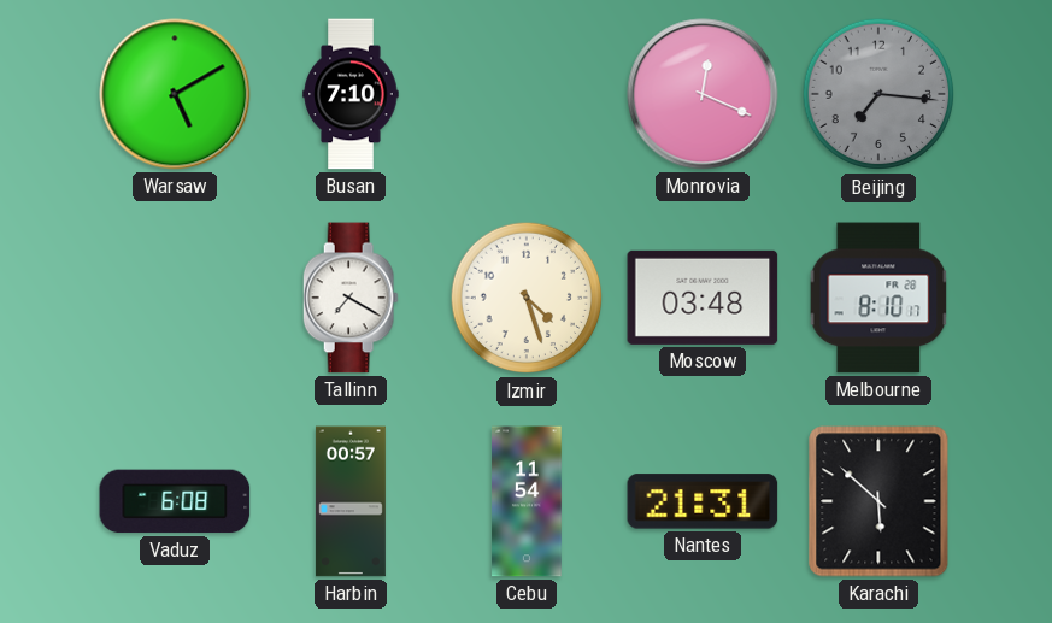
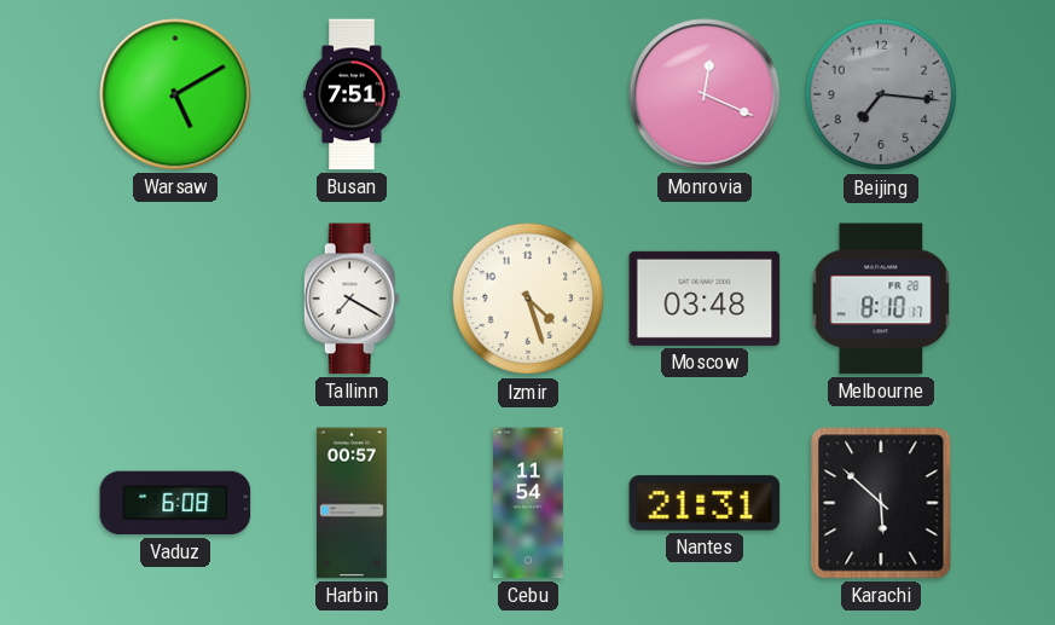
Busan: 7:10 -> 7:51 (352, 94)
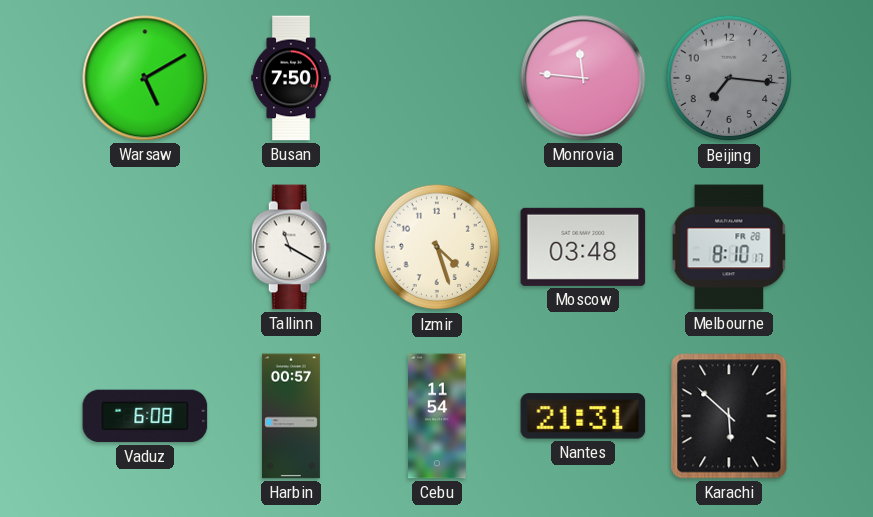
Busan: 7:51 -> 7:50 (291, 78)
Monrovia: 12:19 -> 11:46 (583, 78)
Tallinn: 7:20 -> 11:20 (291, 247)
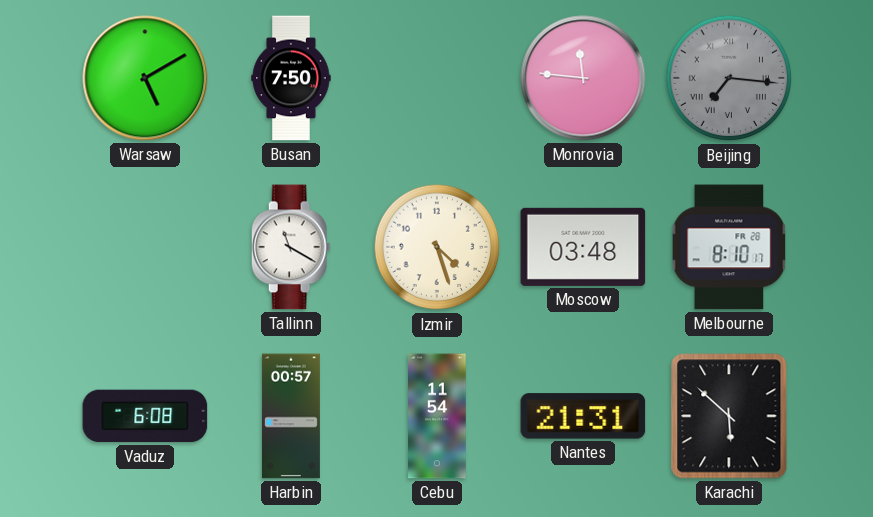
Beijing numerals: Arabic -> Roman (729, 78)
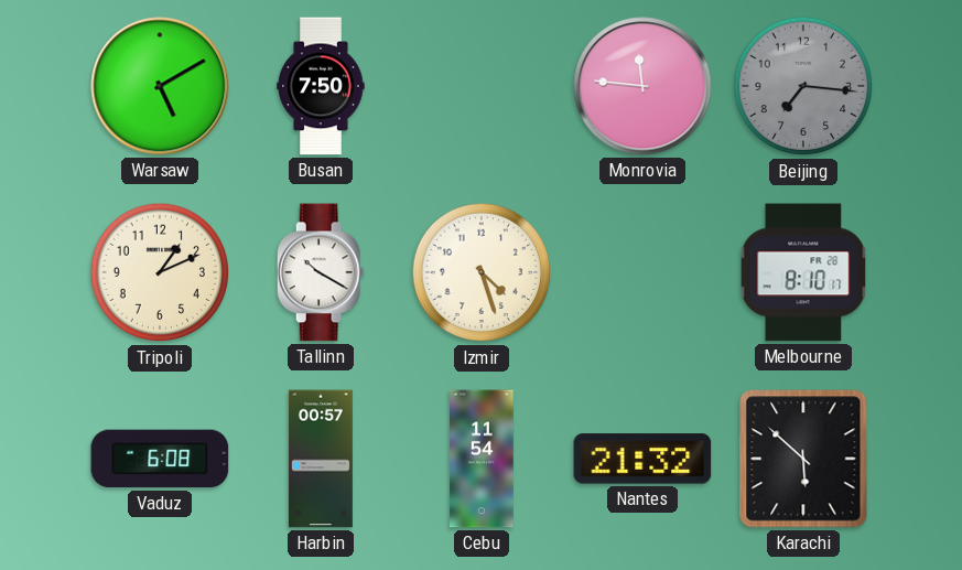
Beijing numerals: Roman -> Arabic (803, 86)
Tripoli: none -> 1:11 (160, 272)
Tallinn: 11:20 -> 10:20 (321, 272)
Moscow: 03:48 -> none (583, 247)
Nantes: 21:31 -> 21:32 (642, 459)
